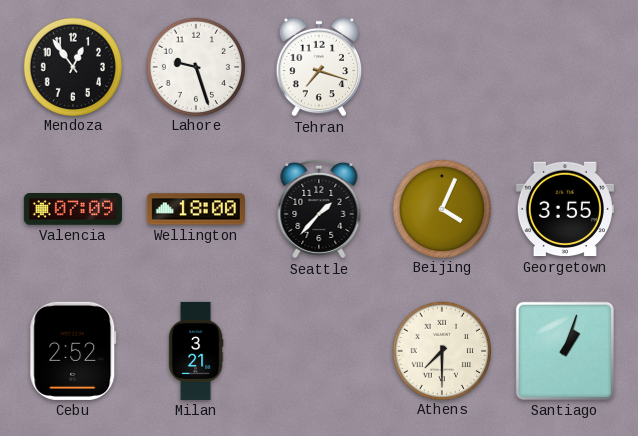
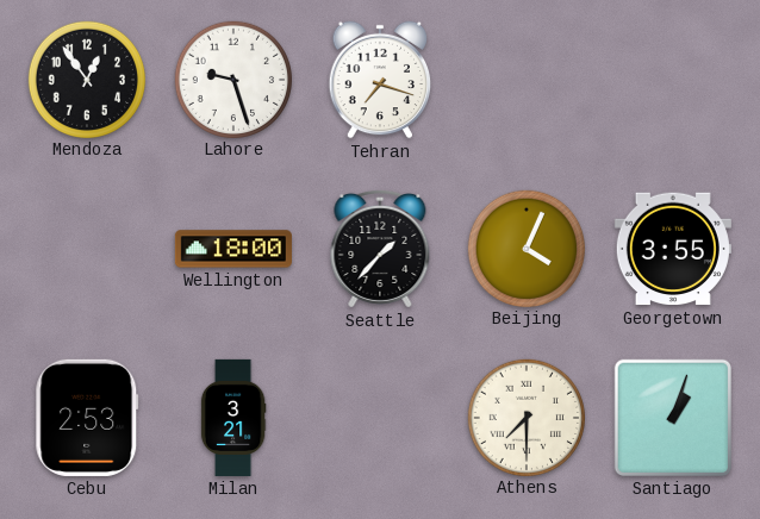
Valencia: 07:09 -> none (73, 210)
Cebu: 2:52 -> 2:53 (87, 418)
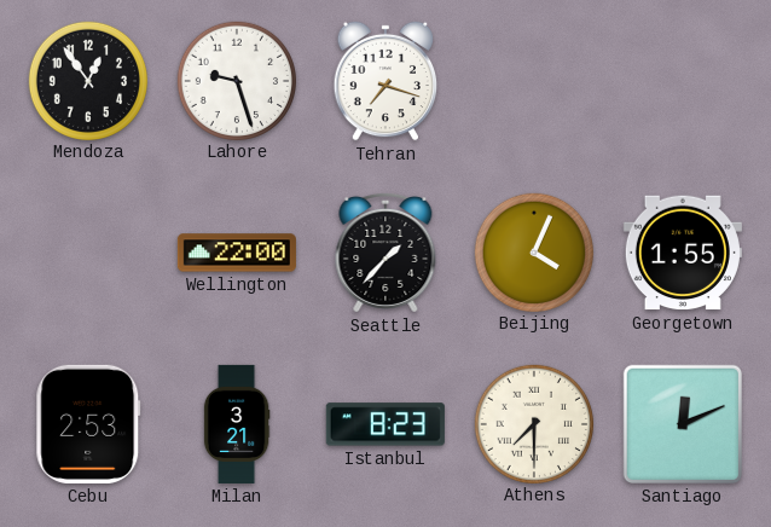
Wellington: 18:00 -> 22:00 (237, 253)
Georgetown: 3:55 -> 1:55 (683, 253)
Istanbul: none -> 8:23 (385, 424)
Santiago: 1:03 -> 12:11 (683, 424)
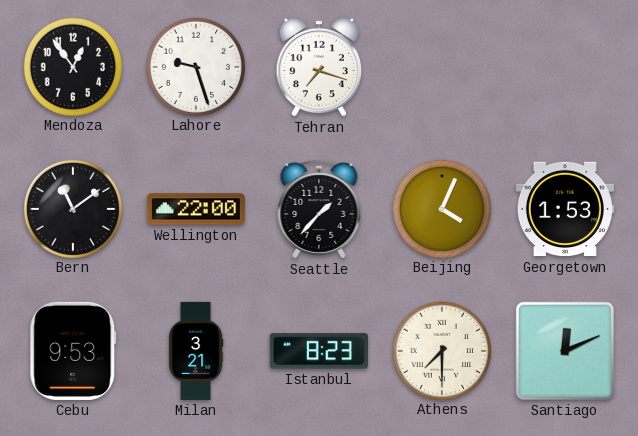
Bern: none -> 11:09 (72, 208)
Georgetown: 1:55 -> 1:53 (565, 209)
Cebu: 2:53 -> 9:53 (73, 351)
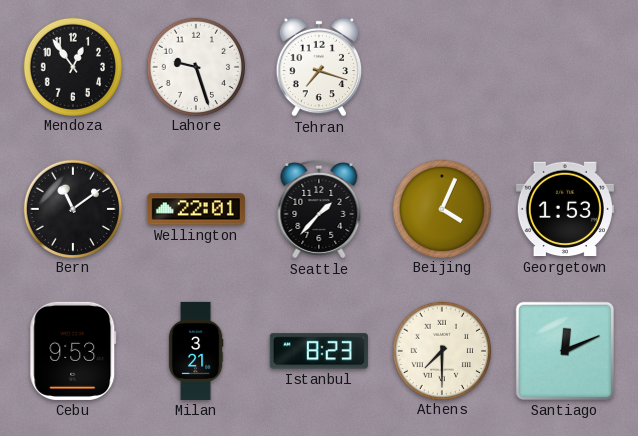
Wellington: 22:00 -> 22:01 (196, 209)
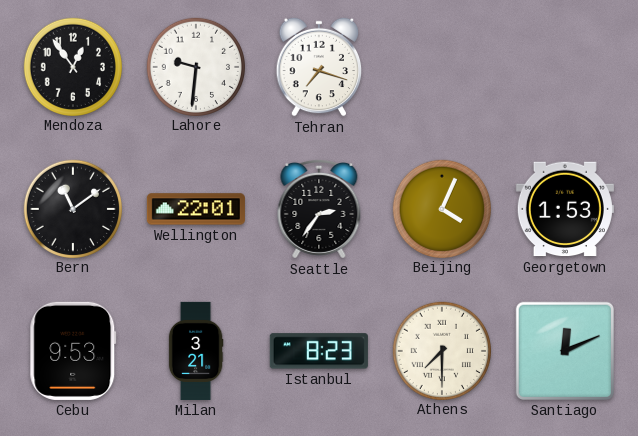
Lahore: 9:27 -> 9:31 (195, 66)
Seattle: 1:37 -> 2:36 (319, 209)
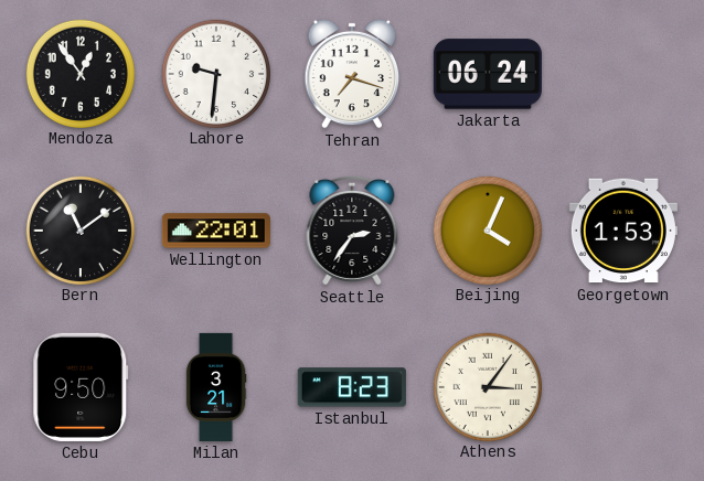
Jakarta: none -> 06:24 (488, 74)
Cebu: 9:53 -> 9:50 (81, 387)
Athens: 7:30 -> 3:06 (487, 386)
Santiago: 12:11 -> none (565, 351)
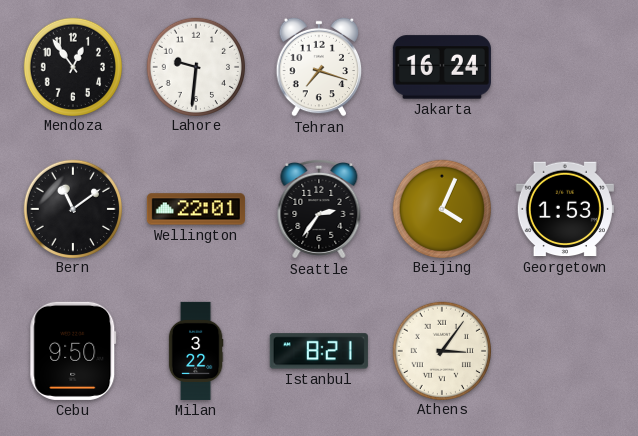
Jakarta: 06:24 -> 16:24 (442, 67)
Milan: 3:21 -> 3:22 (196, 351)
Istanbul: 8:23 -> 8:21 (319, 351)
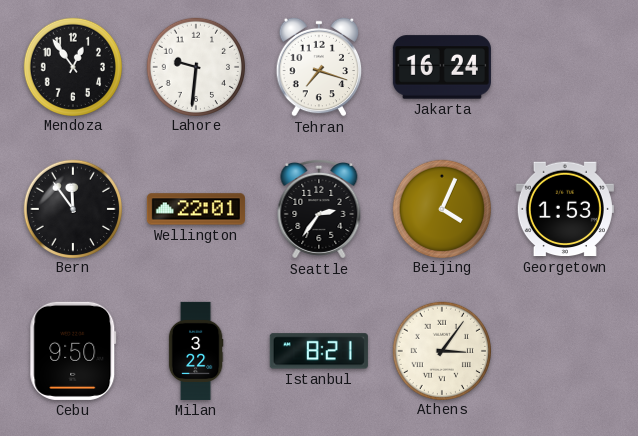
Bern: 11:09 -> 11:54 (72, 208)
